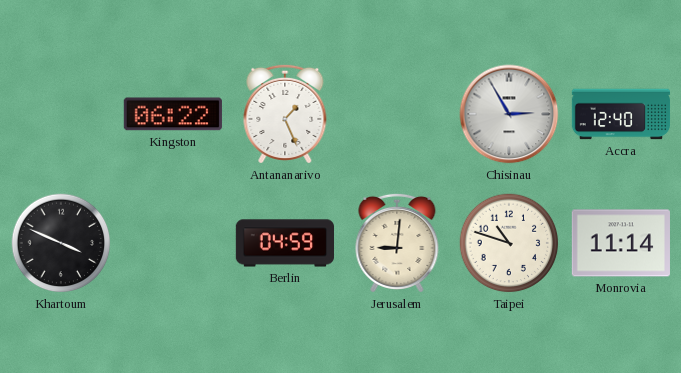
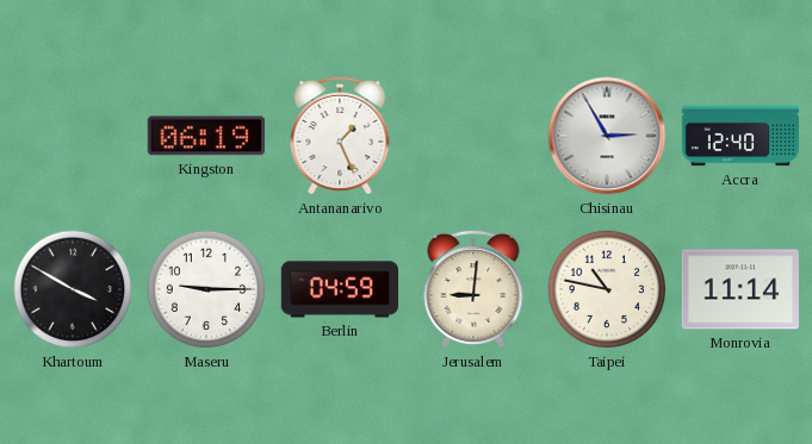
Kingston: 06:22 -> 06:19 (206, 136)
Khartoum: 3:49 -> 3:50 (73, 289)
Maseru: none -> 9:15 (206, 289)
Taipei: 10:48 -> 10:47 (607, 289)
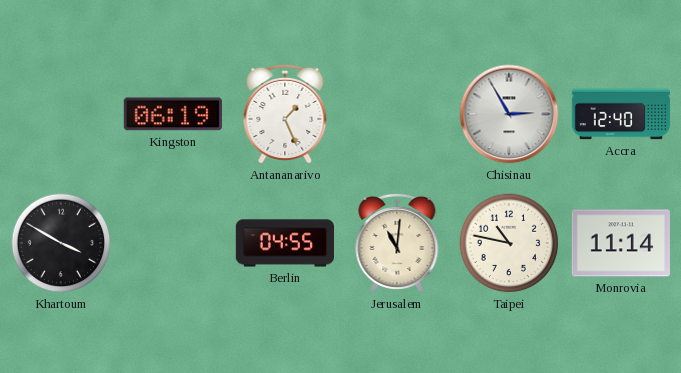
Maseru: 9:15 -> none (206, 289)
Berlin: 04:59 -> 04:55 (284, 243)
Jerusalem: 9:01 -> 11:01 (397, 243)
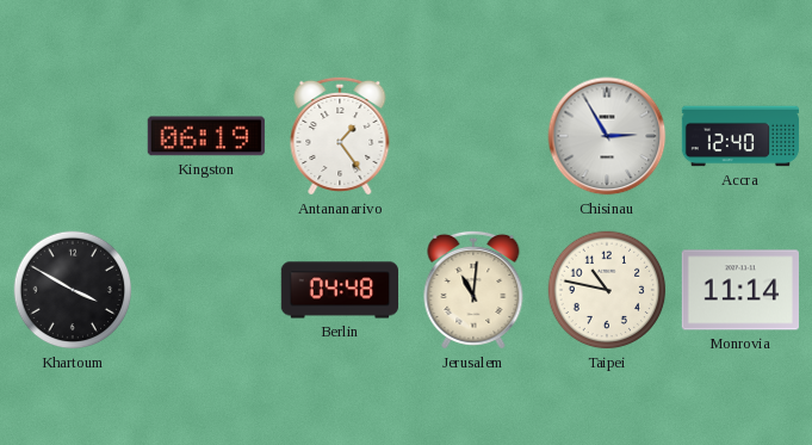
Antananarivo: 1:26 -> 1:24 (340, 136)
Berlin: 04:55 -> 04:48 (339, 290)
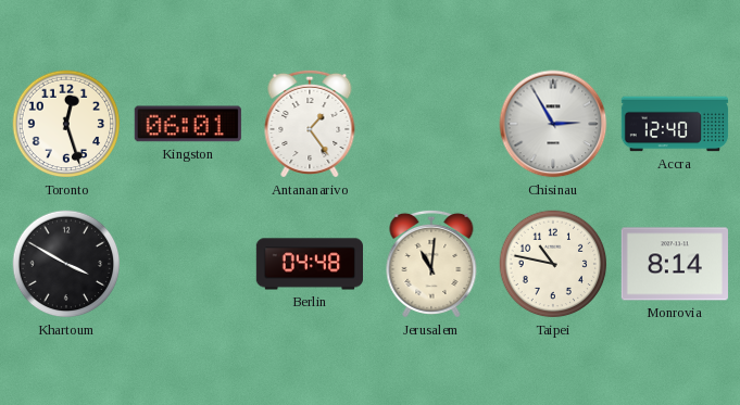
Toronto: none -> 12:27 (66, 124)
Kingston: 06:19 -> 06:01 (188, 124)
Monrovia: 11:14 -> 8:14 (675, 264)
